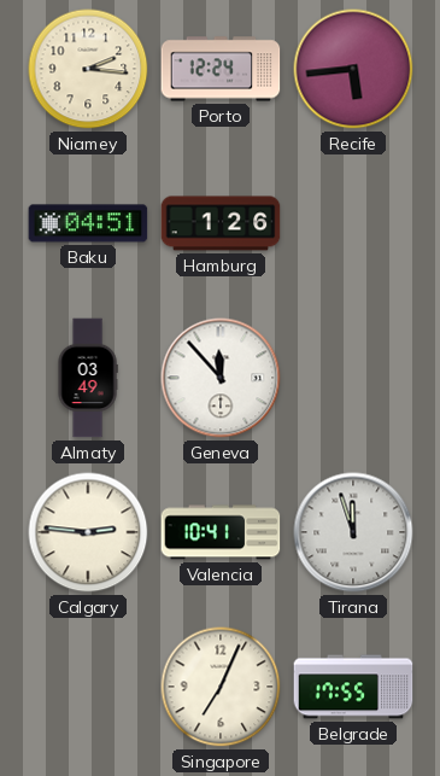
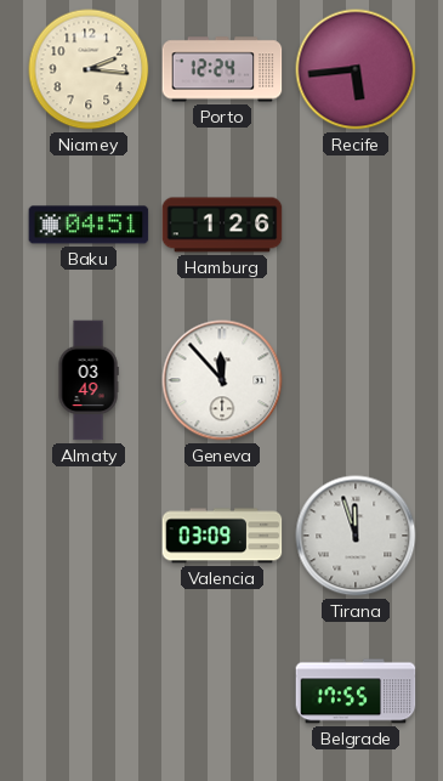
Calgary: 2:46 -> none (88, 532)
Valencia: 10:41 -> 03:09 (222, 536)
Singapore: 7:04 -> none (221, 687)
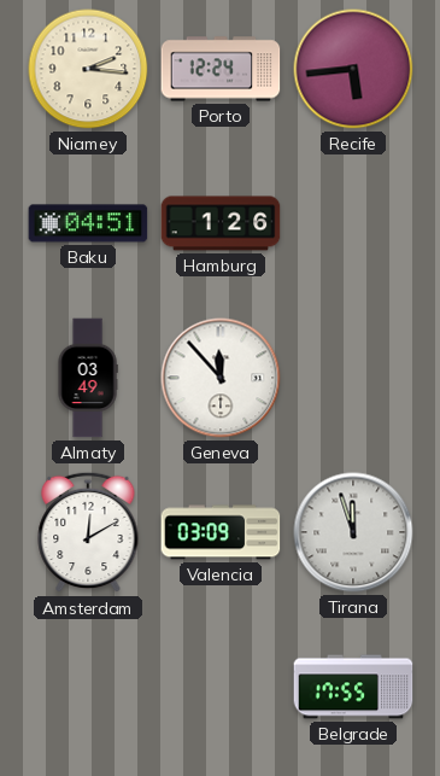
Amsterdam: none -> 12:10 (88, 532)
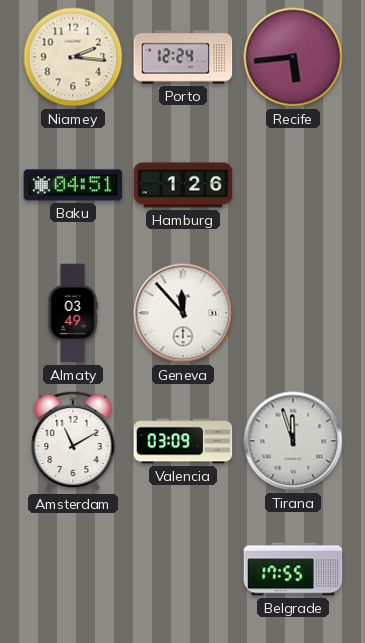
Amsterdam: 12:10 -> 11:10 (73, 441)
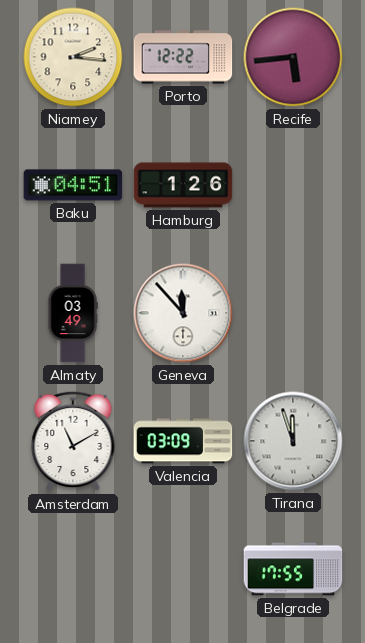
Porto: 12:24 -> 12:22 (183, 57)
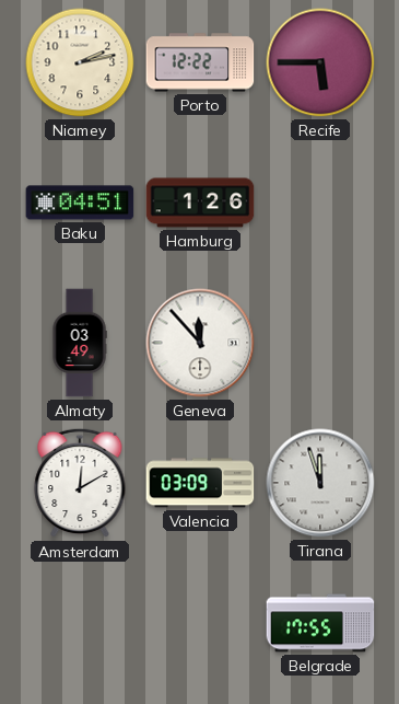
Niamey: 2:16 -> 2:13 (80, 62)
Recife: 5:44 -> 5:45 (320, 62)
Amsterdam: 11:10 -> 12:10 (80, 483)
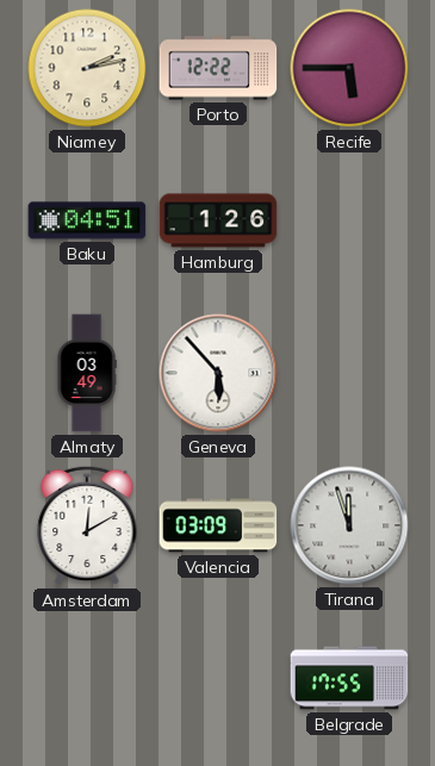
Geneva: 11:53 -> 5:53 (218, 373)
